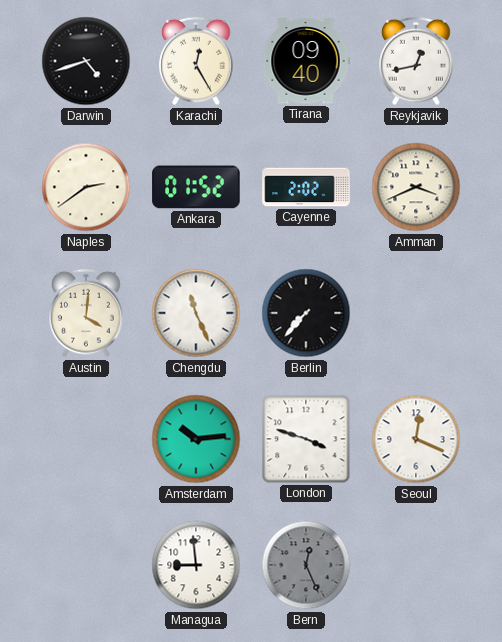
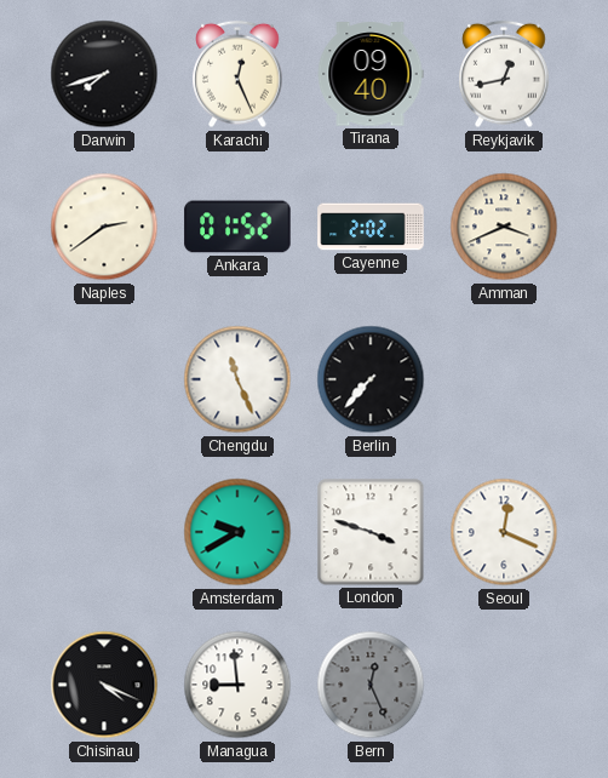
Darwin: 4:42 -> 7:42 (104, 74)
Karachi: 12:25 -> 12:26 (237, 74)
Austin: 4:01 -> none (86, 313)
Amsterdam: 10:14 -> 9:40 (237, 532)
Chisinau: none -> 4:19 (104, 685)
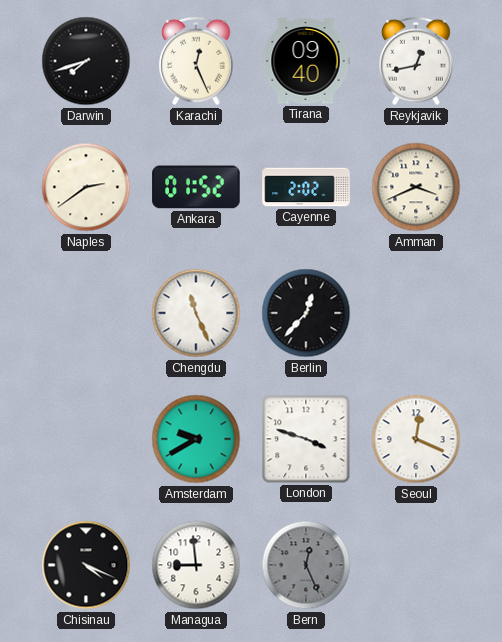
Berlin: 7:37 -> 12:37 (306, 313)
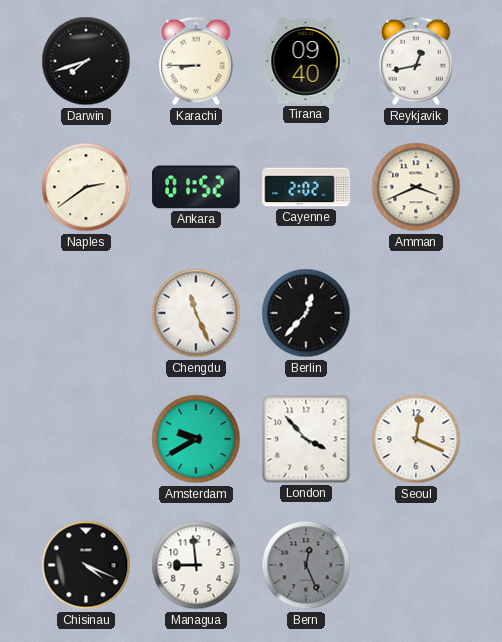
Karachi: 12:26 -> 8:45 (196, 61)
London: 3:48 -> 3:53 (306, 439)
